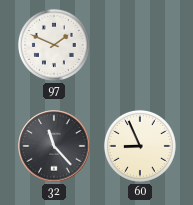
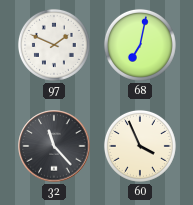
68: none -> 7:02 (140, 45)
60: 8:56 -> 3:56 (140, 146)
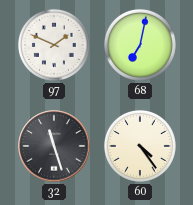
32: 11:23 -> 11:27 (54, 146)
60: 3:56 -> 4:24 (140, 146)
